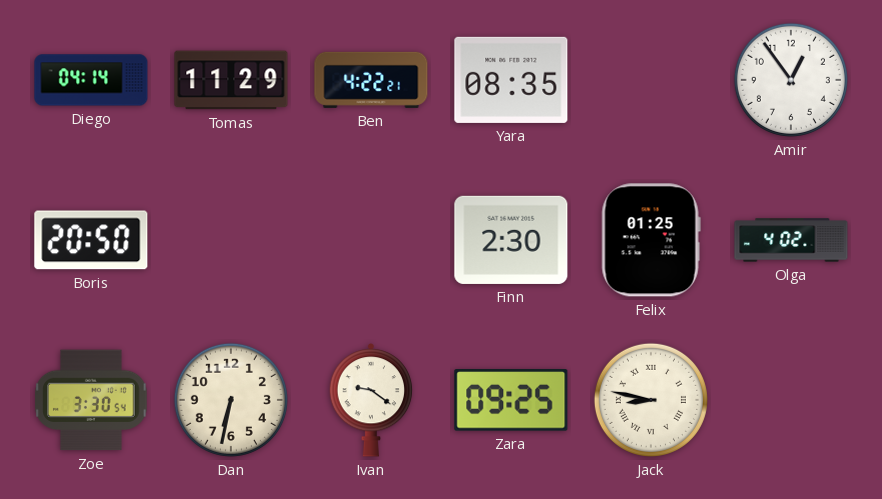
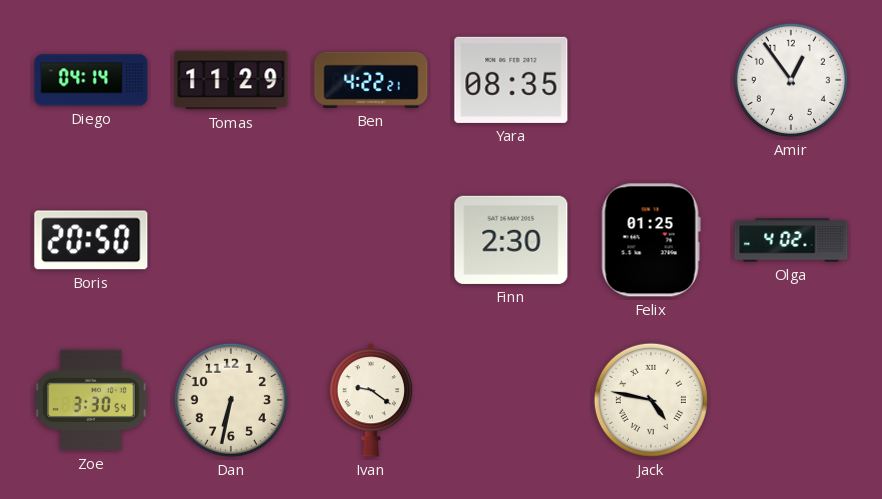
Zara: 09:25 -> none (511, 401)
Jack: 8:47 -> 4:47 (651, 400)
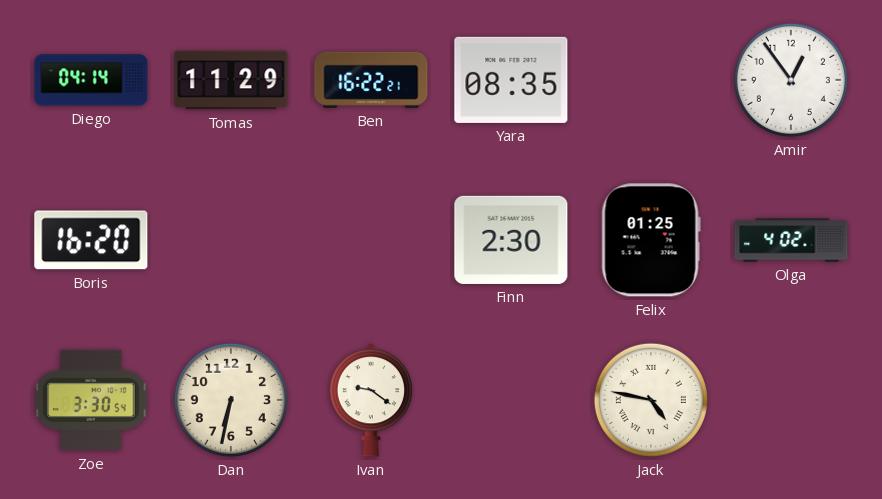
Ben: 4:22 -> 16:22 (371, 80)
Boris: 20:50 -> 16:20 (91, 240)
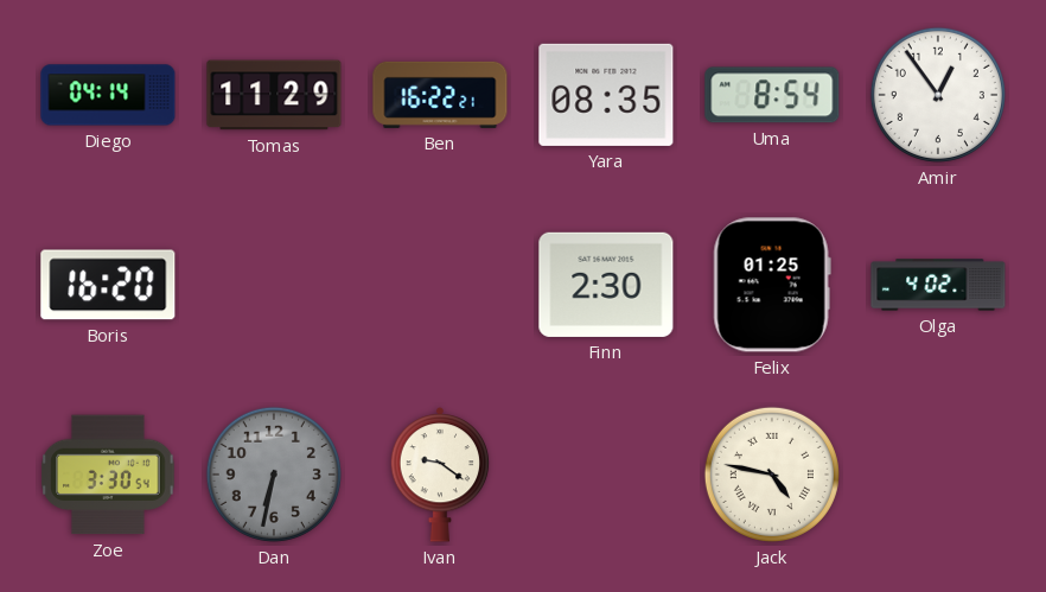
Uma: none -> 8:54 (772, 95)
Dan dial: cream -> grey (274, 475)
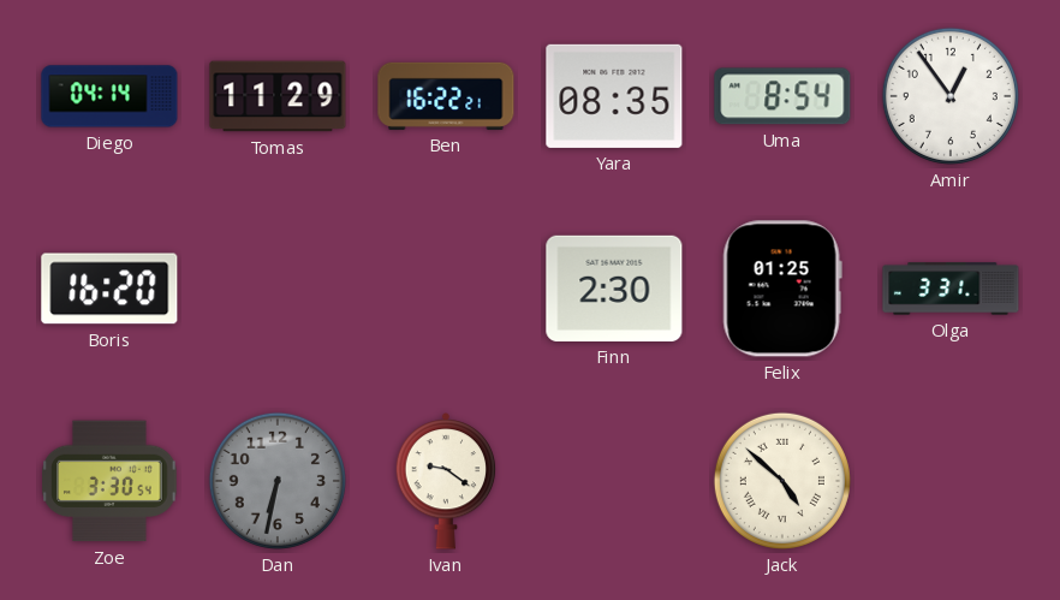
Olga: 4:02 -> 3:31 (951, 289)
Jack: 4:47 -> 4:52 (782, 481)
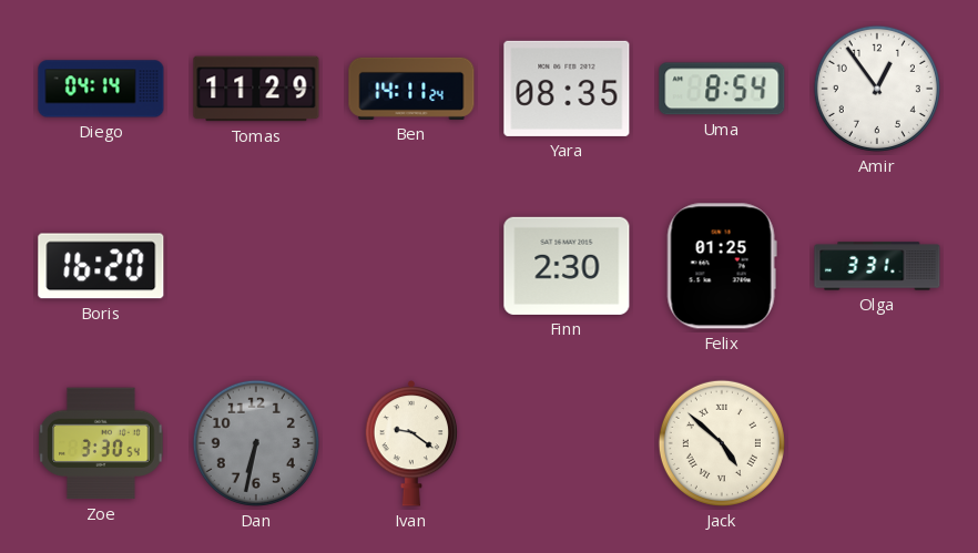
Ben: 16:22 -> 14:11 (411, 89)
